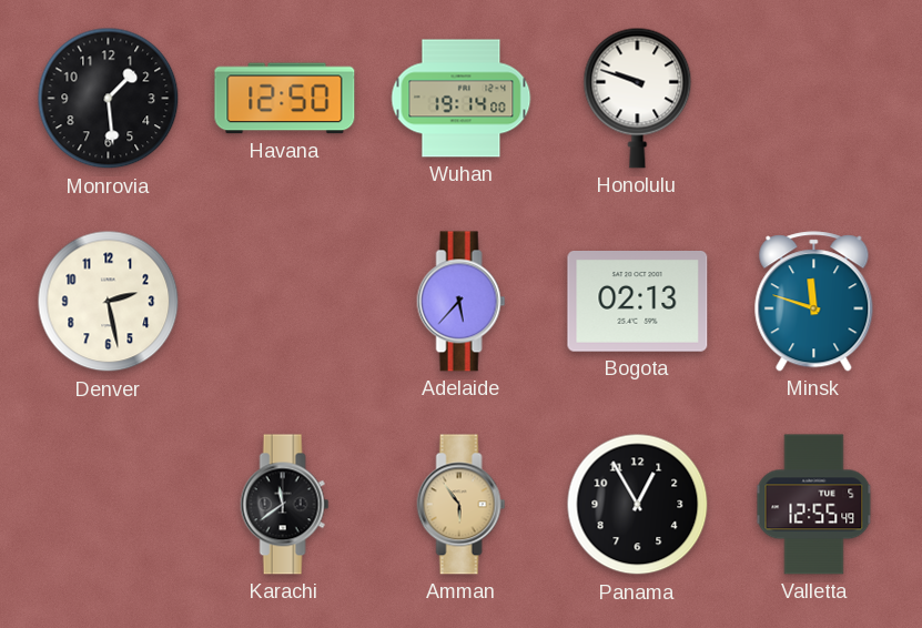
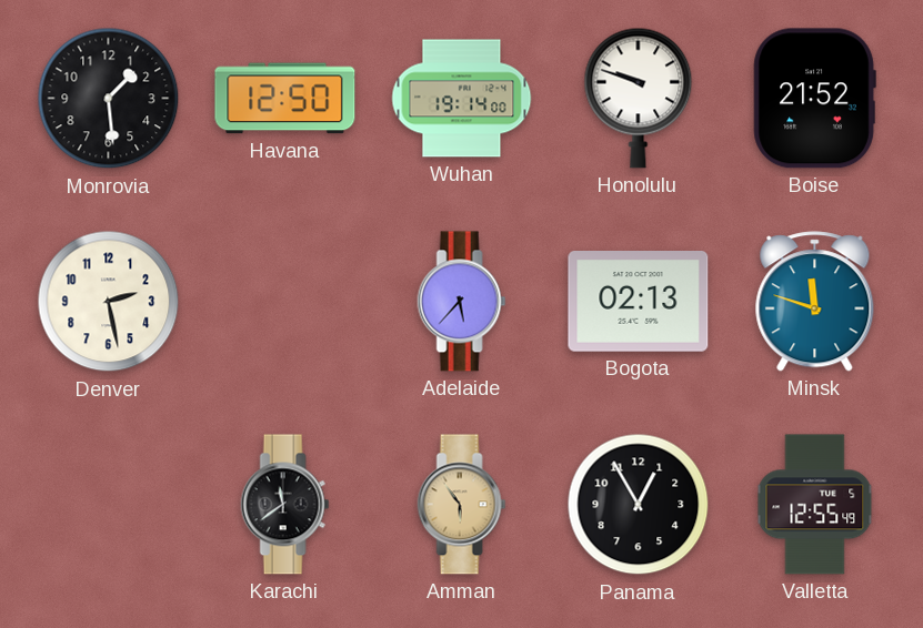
Boise: none -> 21:52 (814, 99)
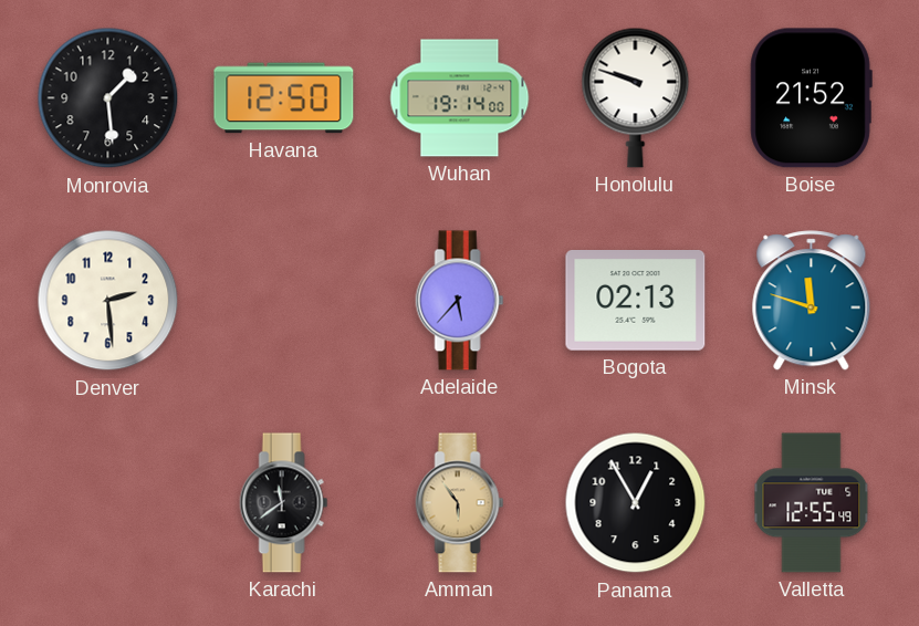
Denver: 2:28 -> 2:29 (108, 301)
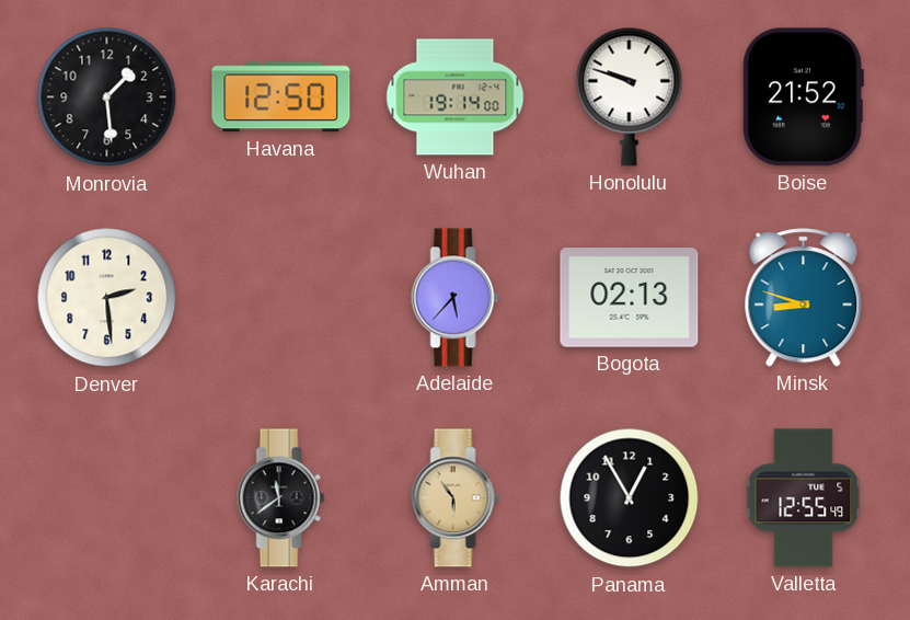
Minsk: 11:48 -> 8:48 (804, 298)
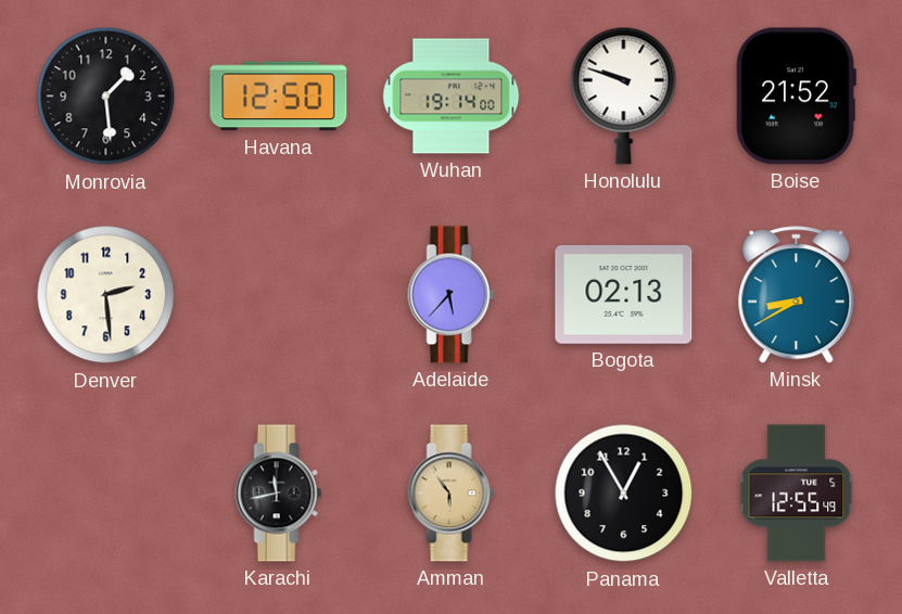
Minsk: 8:48 -> 8:40 (797, 295)
Karachi: 11:39 -> 11:43 (279, 494)
